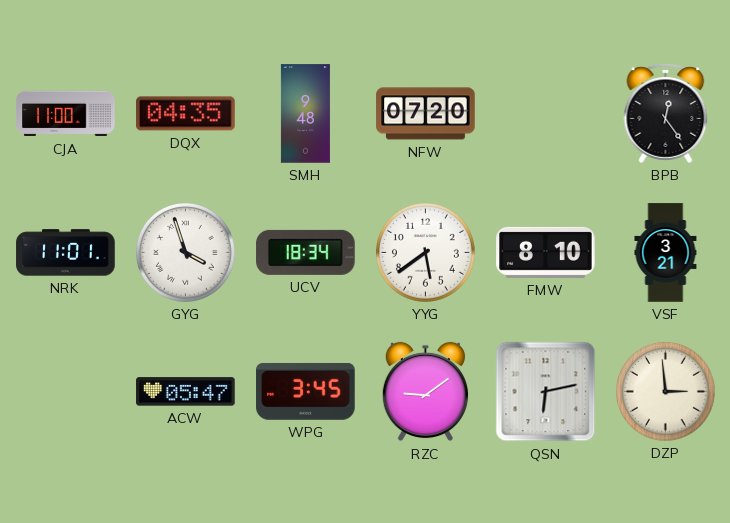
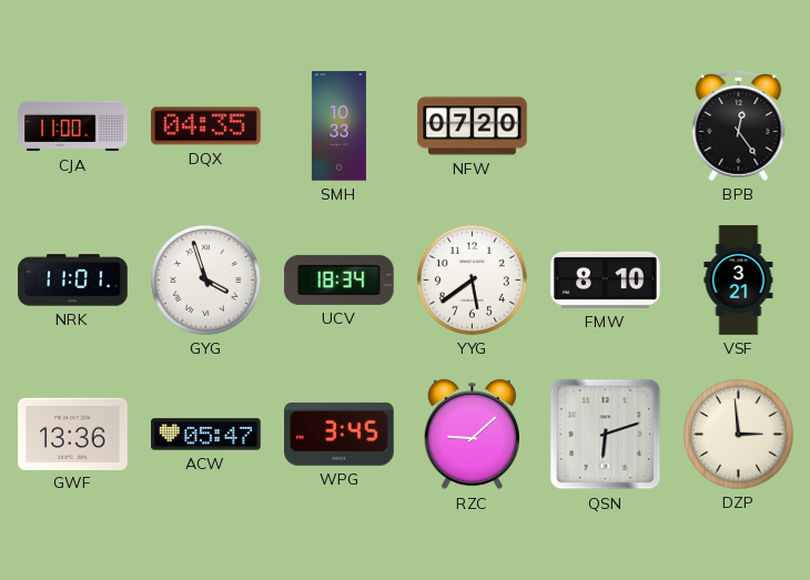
SMH: 9:48 -> 10:33 (338, 126)
GWF: none -> 13:36 (73, 434)
RZC: 9:09 -> 9:08 (472, 435)
QSN: 6:13 -> 6:12 (606, 435)
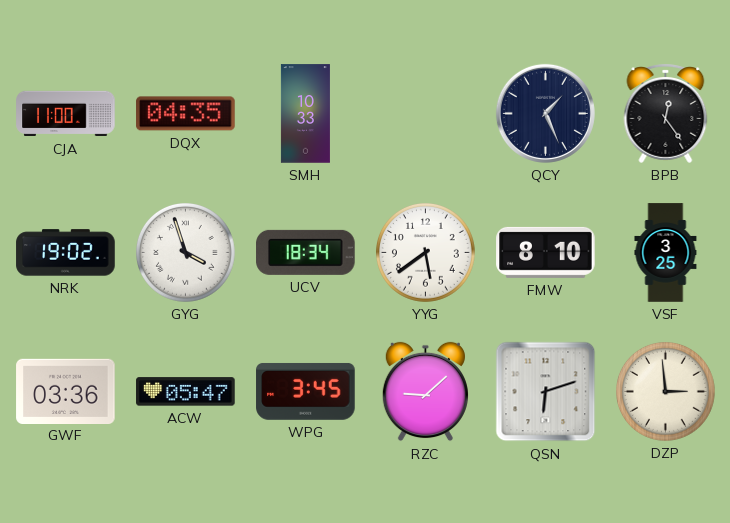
NFW: 07:20 -> none (473, 126)
QCY: none -> 1:26 (545, 113)
NRK: 11:01 -> 19:02 (66, 253)
VSF: 3:21 -> 3:25 (666, 253)
GWF: 13:36 -> 03:36 (66, 391)
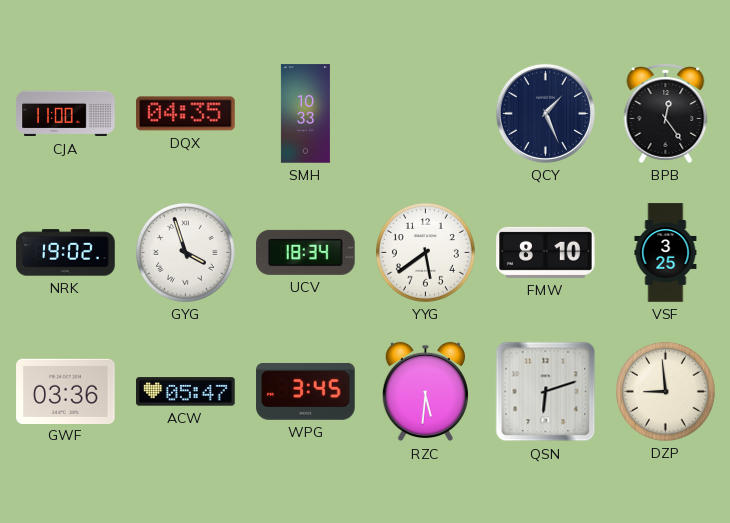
RZC: 9:08 -> 5:31 (425, 392)
DZP: 2:59 -> 8:59 (666, 392)
